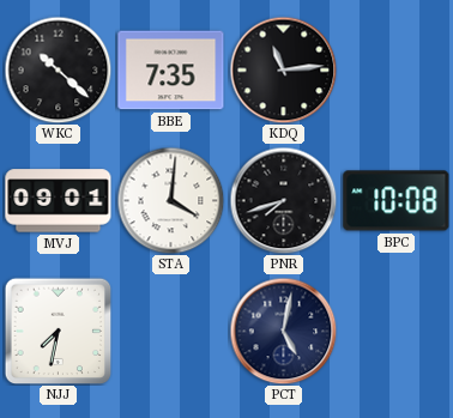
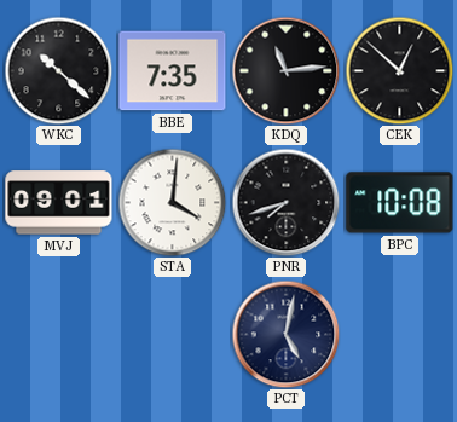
CEK: none -> 12:52 (399, 70)
NJJ: 7:32 -> none (58, 331)
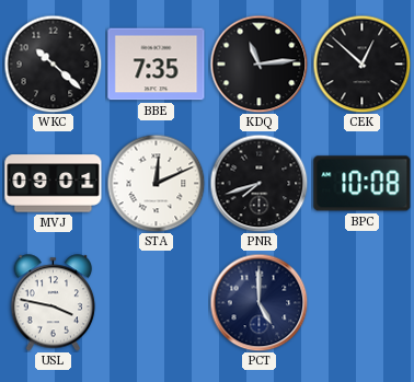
STA: 4:01 -> 12:11 (156, 183)
USL: none -> 3:47 (54, 303)
PCT: 5:02 -> 5:00 (258, 302)
